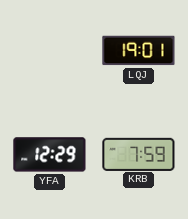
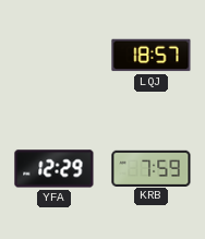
LQJ: 19:01 -> 18:57 (152, 56)
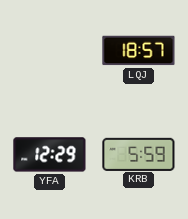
KRB: 7:59 -> 5:59 (139, 154)
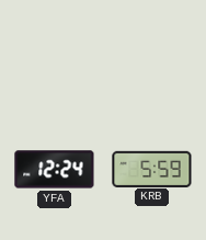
LQJ: 18:57 -> none (139, 51)
YFA: 12:29 -> 12:24 (55, 170)
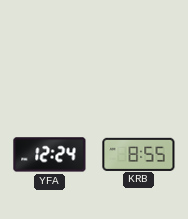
KRB: 5:59 -> 8:55 (139, 154)
